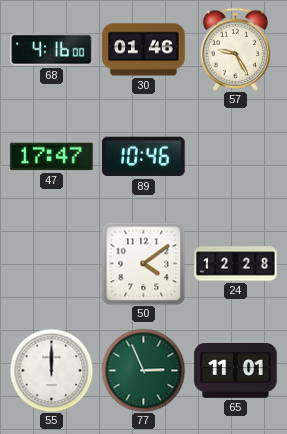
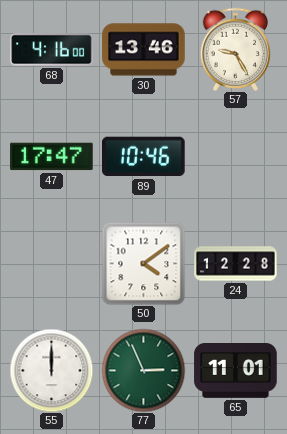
30: 01:46 -> 13:46 (144, 50)
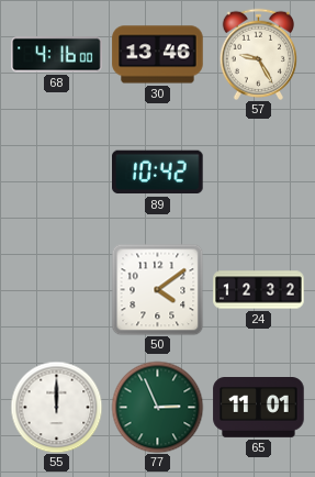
47: 17:47 -> none (52, 157)
89: 10:46 -> 10:42 (158, 173)
24: 12:28 -> 12:32 (259, 290)
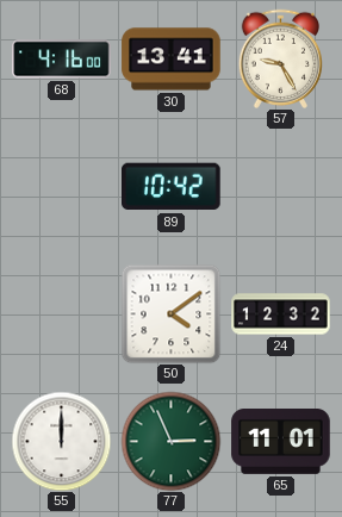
30: 13:46 -> 13:41 (172, 60)
